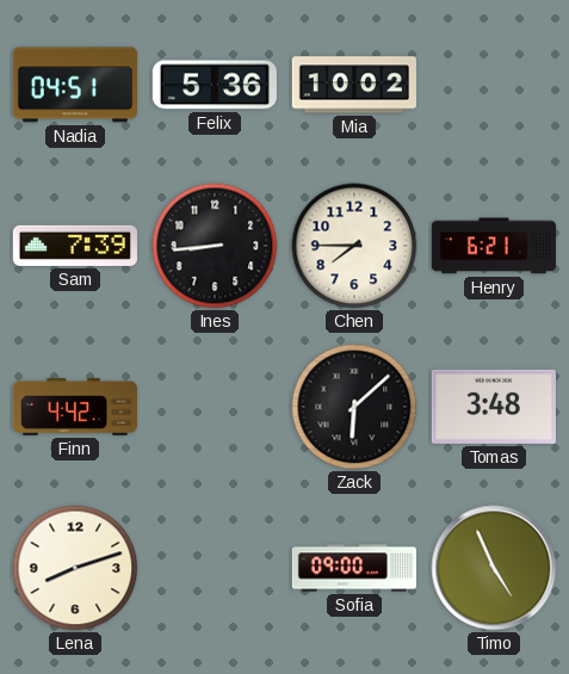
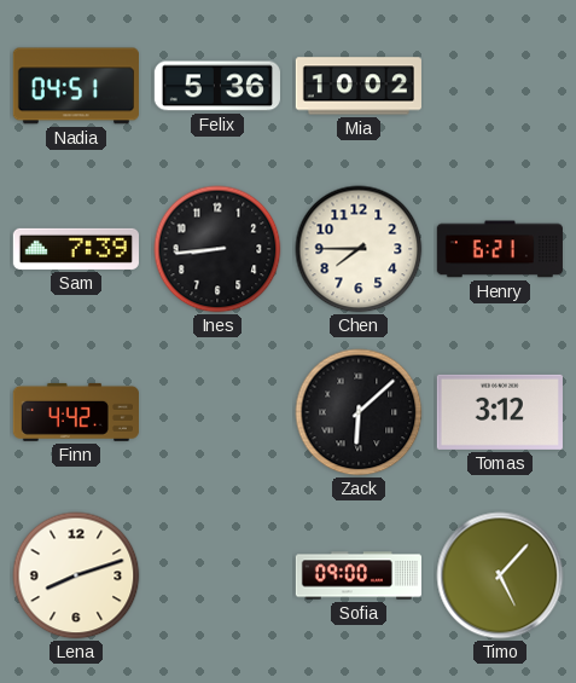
Tomas: 3:48 -> 3:12 (500, 412)
Timo: 4:56 -> 5:07 (500, 575)
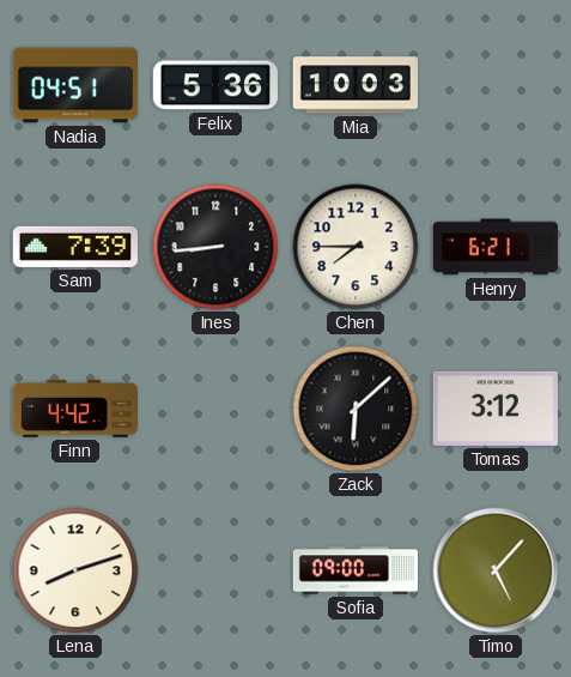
Mia: 10:02 -> 10:03 (356, 85)
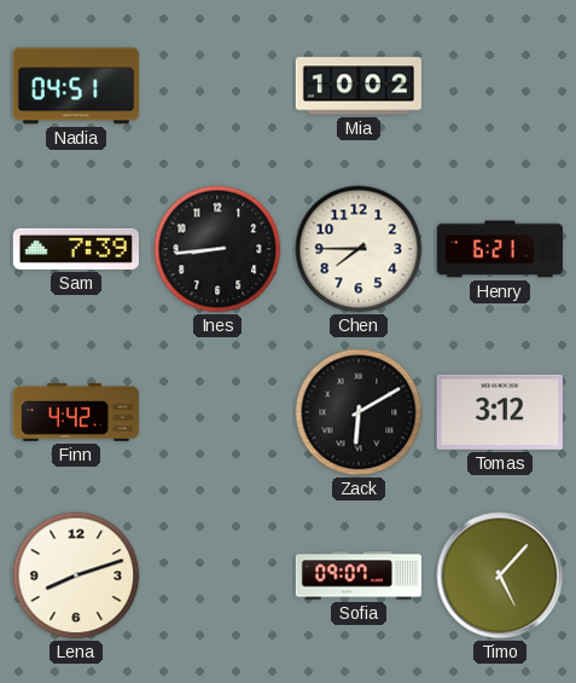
Felix: 5:36 -> none (215, 85)
Mia: 10:03 -> 10:02 (359, 86)
Zack: 6:08 -> 6:10 (359, 412)
Sofia: 09:00 -> 09:07 (357, 575)
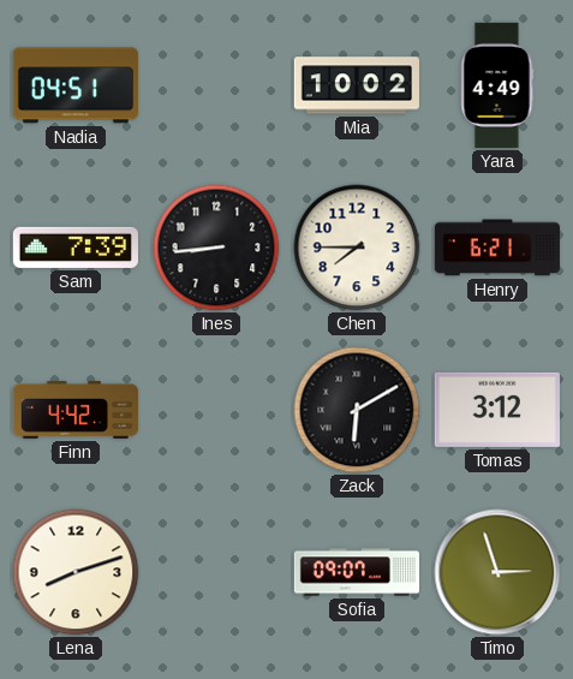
Yara: none -> 4:49 (497, 85)
Timo: 5:07 -> 2:57 (497, 572)
